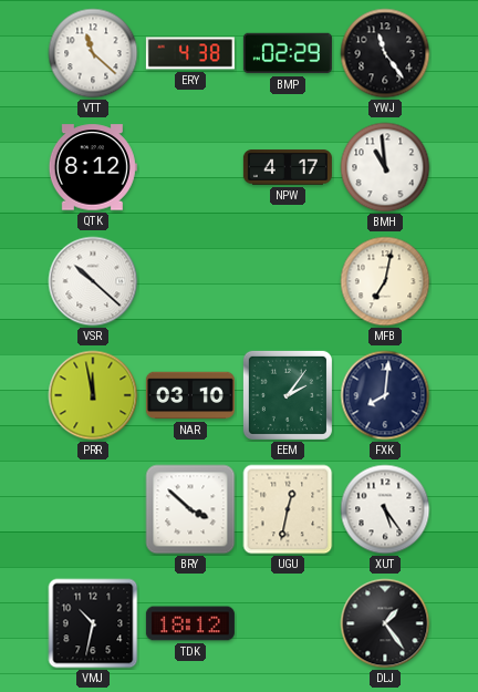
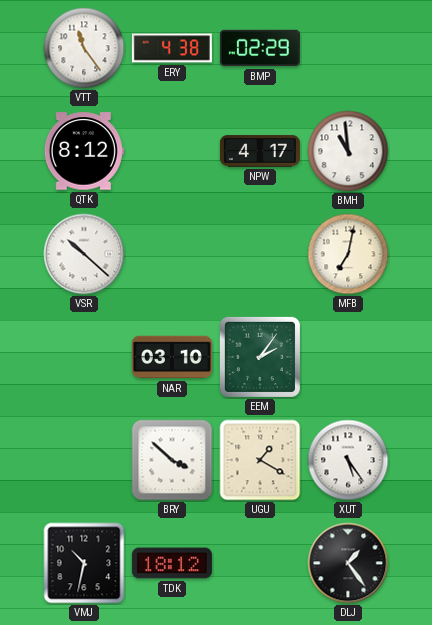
VTT: 11:22 -> 11:24 (84, 48)
YWJ: 11:24 -> none (385, 53)
PRR: 11:58 -> none (93, 395)
FXK: 8:01 -> none (385, 395)
UGU: 12:32 -> 1:20 (260, 460)
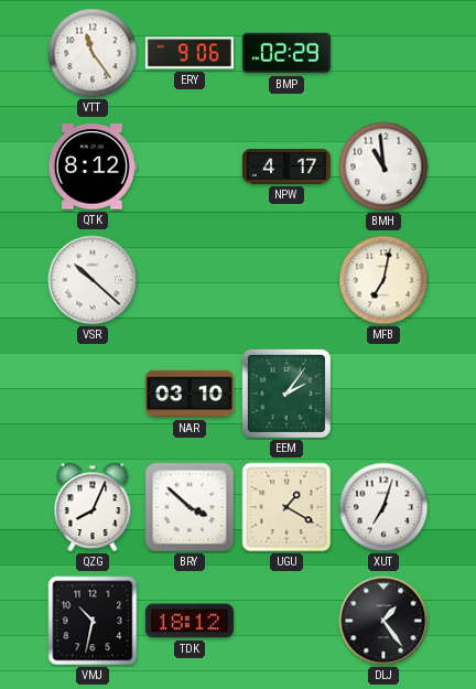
ERY: 4:38 -> 9:06 (190, 53)
QZG: none -> 8:04 (93, 507)
XUT: 5:24 -> 7:03 (383, 507)
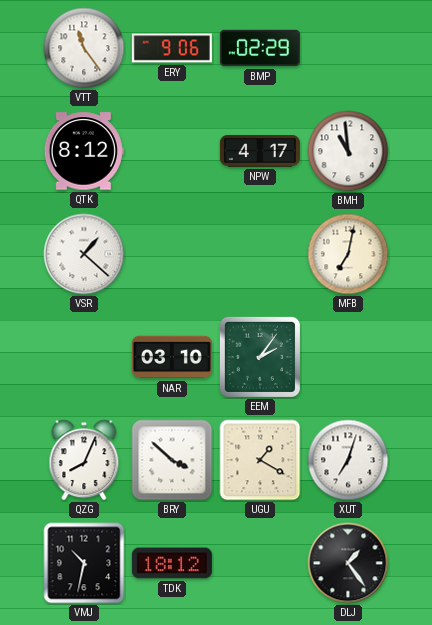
VSR: 10:22 -> 1:22 (84, 254)
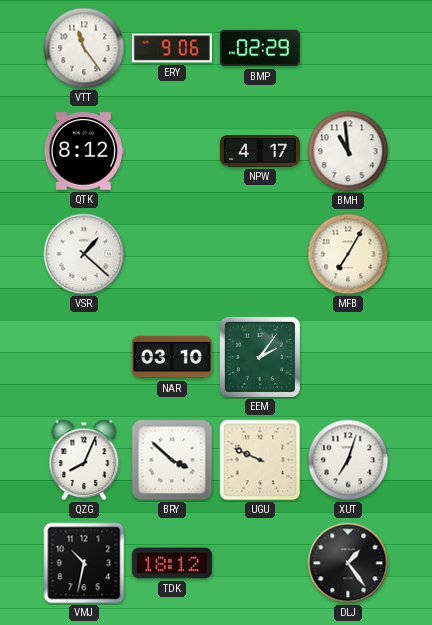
MFB: 7:02 -> 7:05 (348, 254)
UGU: 1:20 -> 9:49 (260, 460)
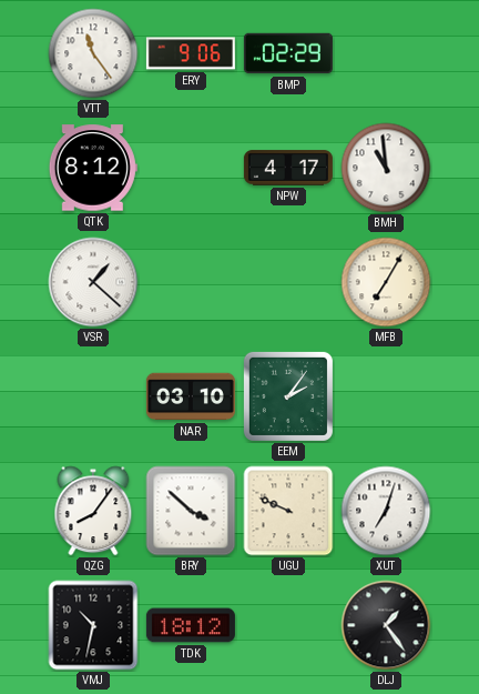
QZG: 8:04 -> 8:06 (93, 511)
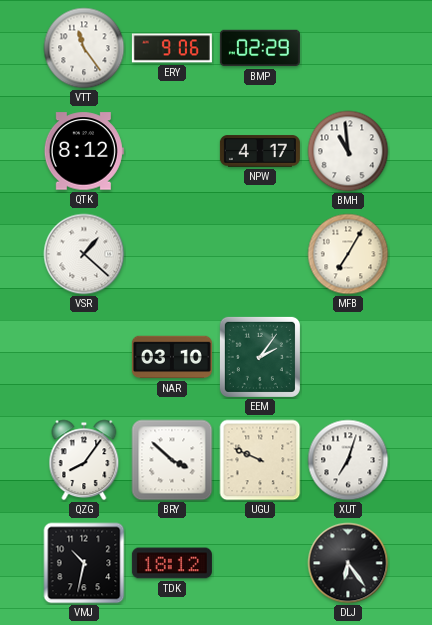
DLJ: 1:24 -> 6:24 (348, 563)
